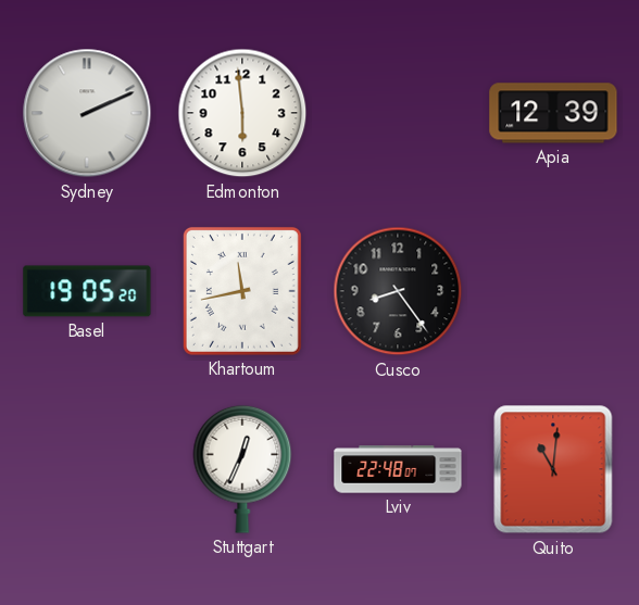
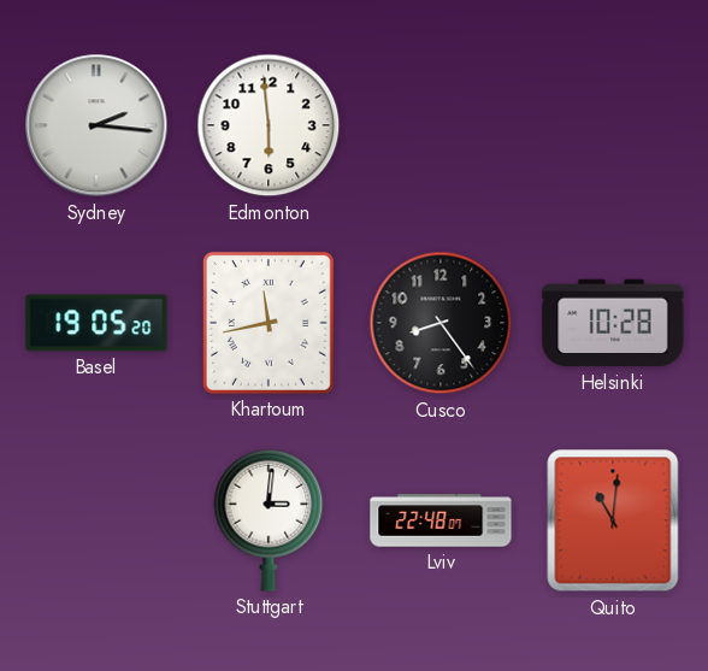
Sydney: 2:11 -> 2:16 (96, 125)
Apia: 12:39 -> none (553, 113)
Helsinki: none -> 10:28 (613, 323)
Stuttgart: 12:34 -> 3:01 (269, 520)
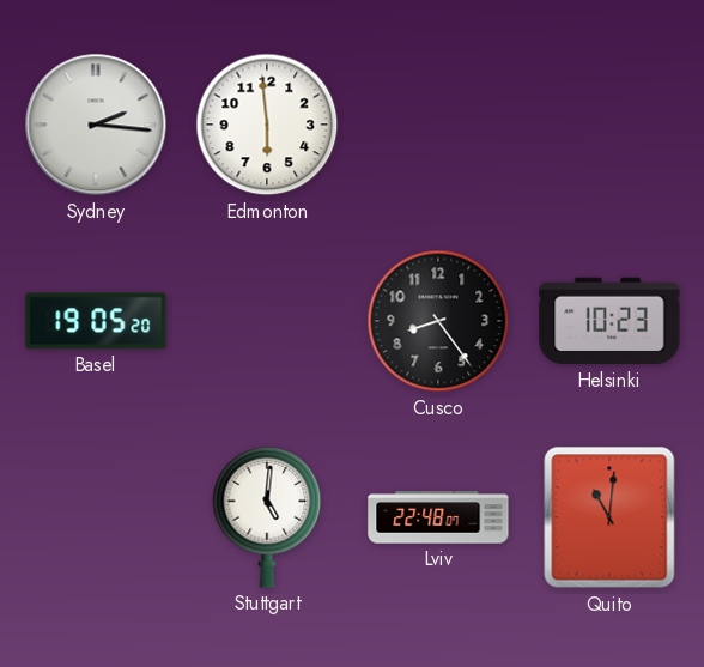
Khartoum: 11:43 -> none (269, 323)
Helsinki: 10:28 -> 10:23 (609, 321)
Stuttgart: 3:01 -> 5:01 (267, 517)
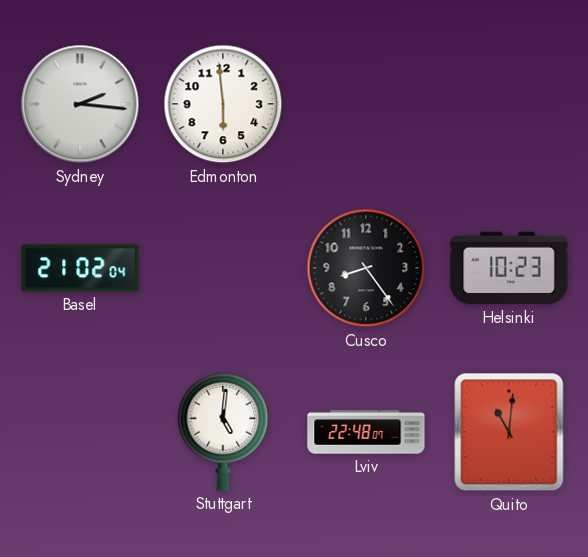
Basel: 19:05 -> 21:02 (80, 268)
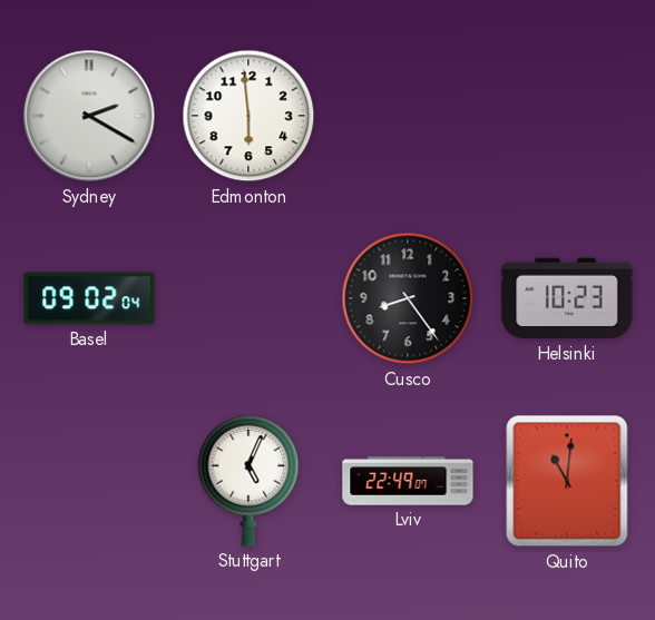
Sydney: 2:16 -> 2:20 (89, 116)
Basel: 21:02 -> 09:02 (89, 298)
Stuttgart: 5:01 -> 5:04 (248, 481)
Lviv: 22:48 -> 22:49 (408, 481)
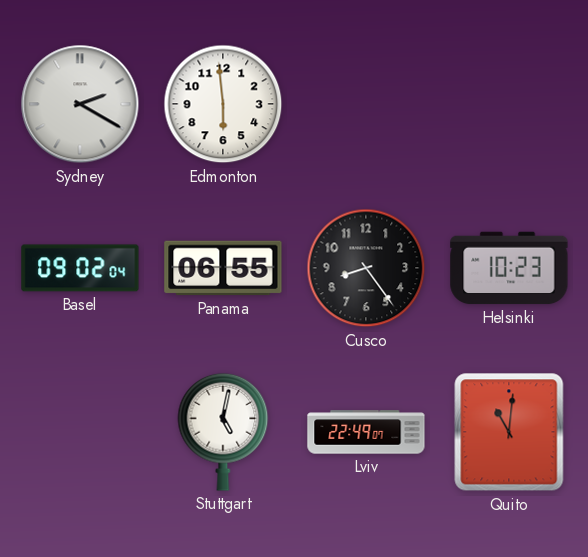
Panama: none -> 06:55 (223, 268)
Stuttgart: 5:04 -> 5:02 (223, 432)
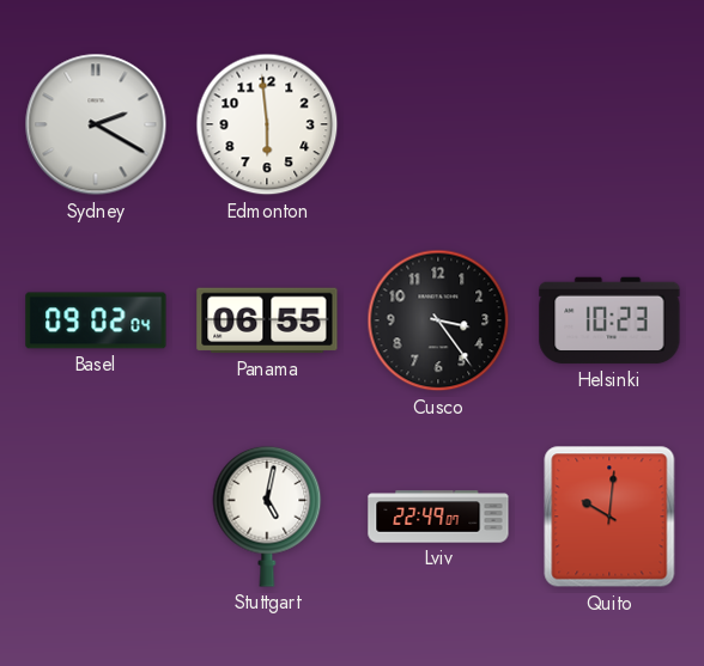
Cusco: 8:24 -> 3:24 (438, 320)
Quito: 11:01 -> 10:01 (609, 517)
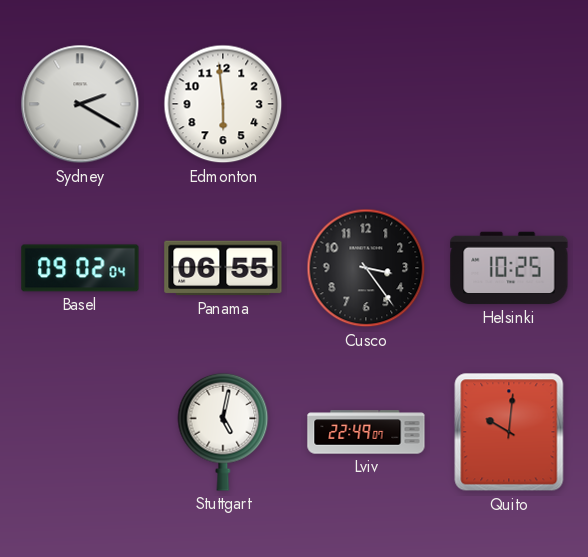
Helsinki: 10:23 -> 10:25 (509, 268)
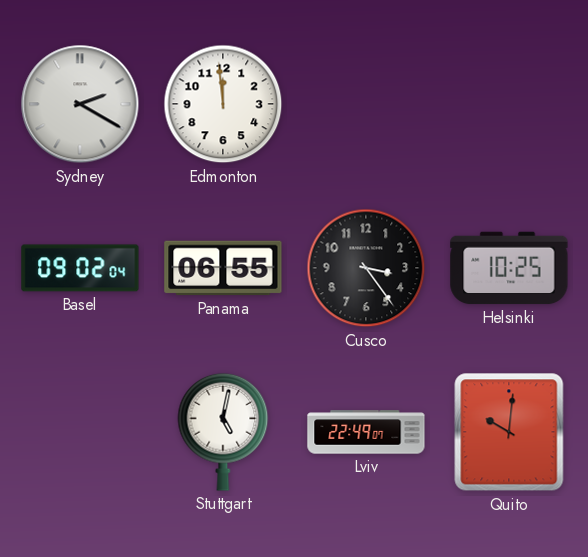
Edmonton: 5:59 -> 11:59 (223, 104)
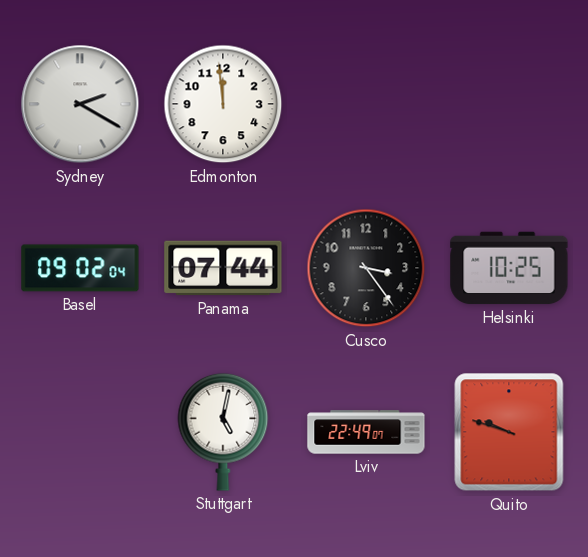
Panama: 06:55 -> 07:44 (223, 268)
Quito: 10:01 -> 9:48 (509, 432)
